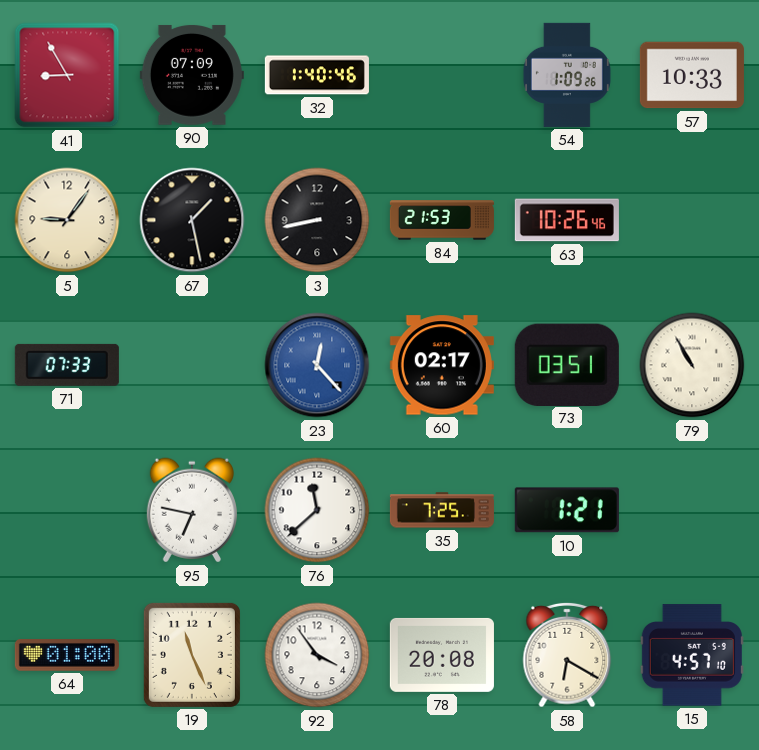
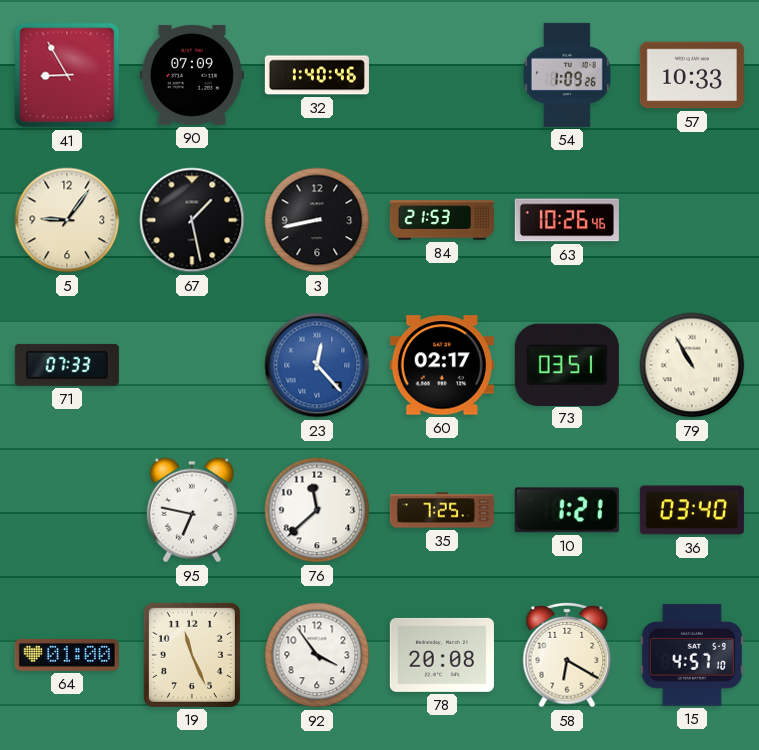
36: none -> 03:40 (692, 510)
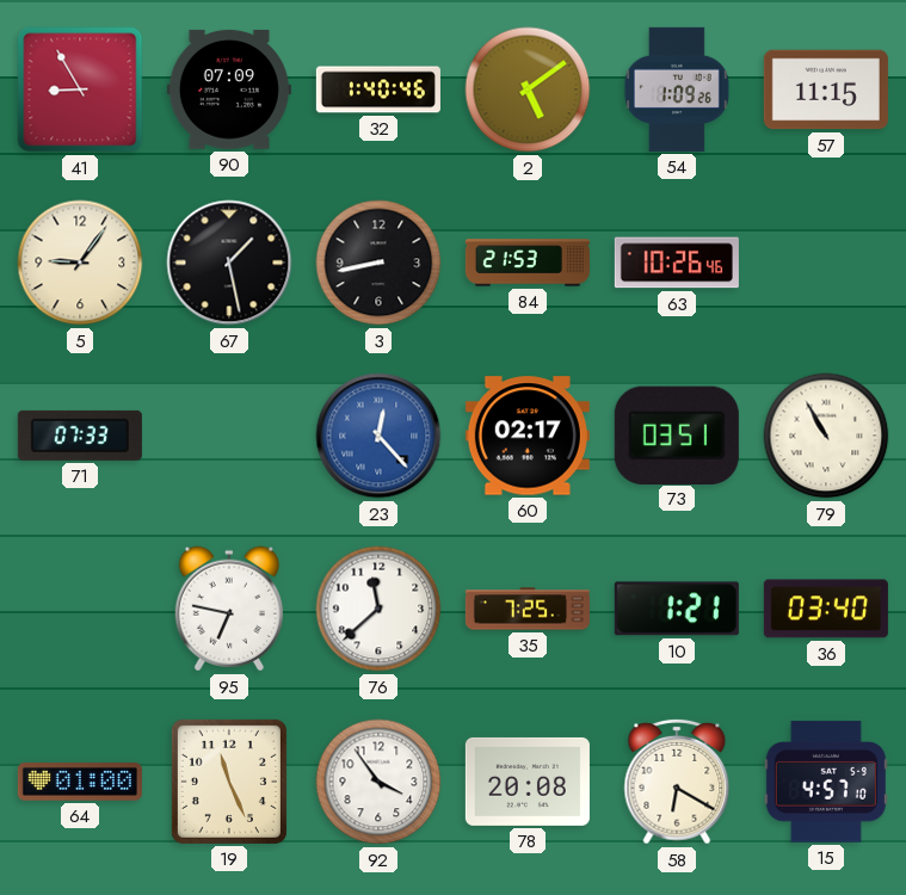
2: none -> 5:09 (528, 89)
57: 10:33 -> 11:15 (826, 89)
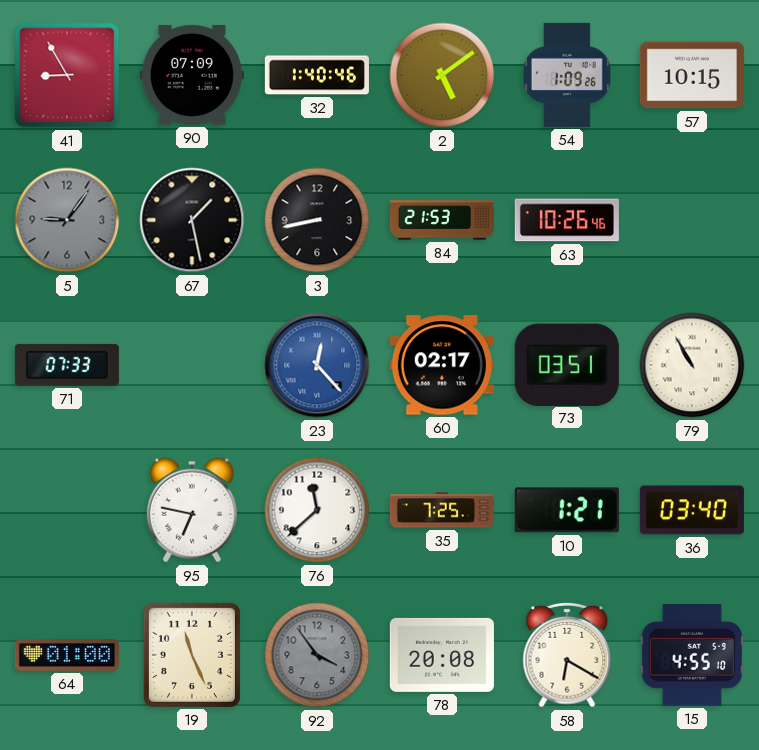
57: 11:15 -> 10:15 (692, 75)
5 dial: cream -> grey (67, 220)
92 dial: white -> grey (317, 655)
15: 4:57 -> 4:55 (692, 655)
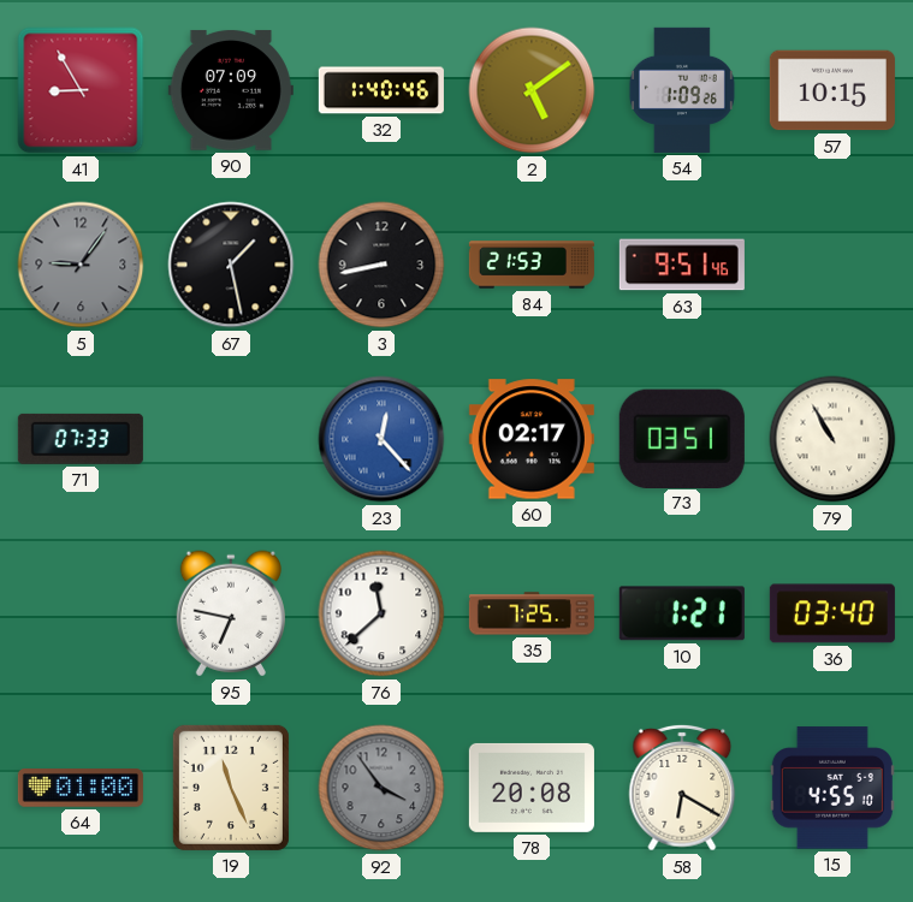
63: 10:26 -> 9:51 (682, 265)
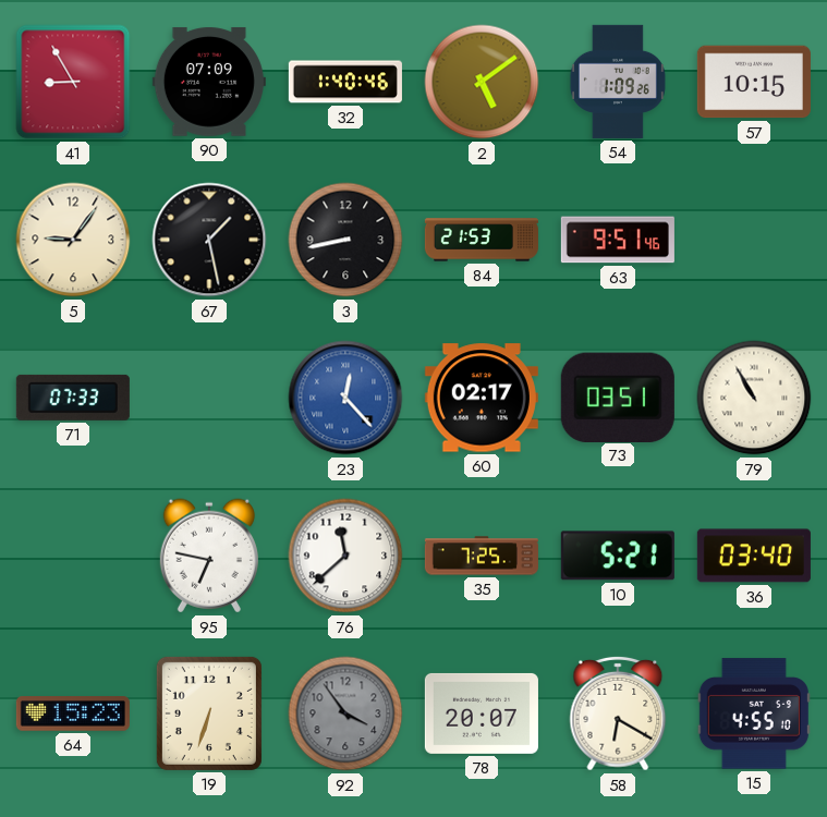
5 dial: grey -> cream (73, 240)
10: 1:21 -> 5:21 (618, 556)
64: 01:00 -> 15:23 (73, 714)
19: 11:26 -> 6:33 (209, 714)
78: 20:08 -> 20:07 (482, 714)
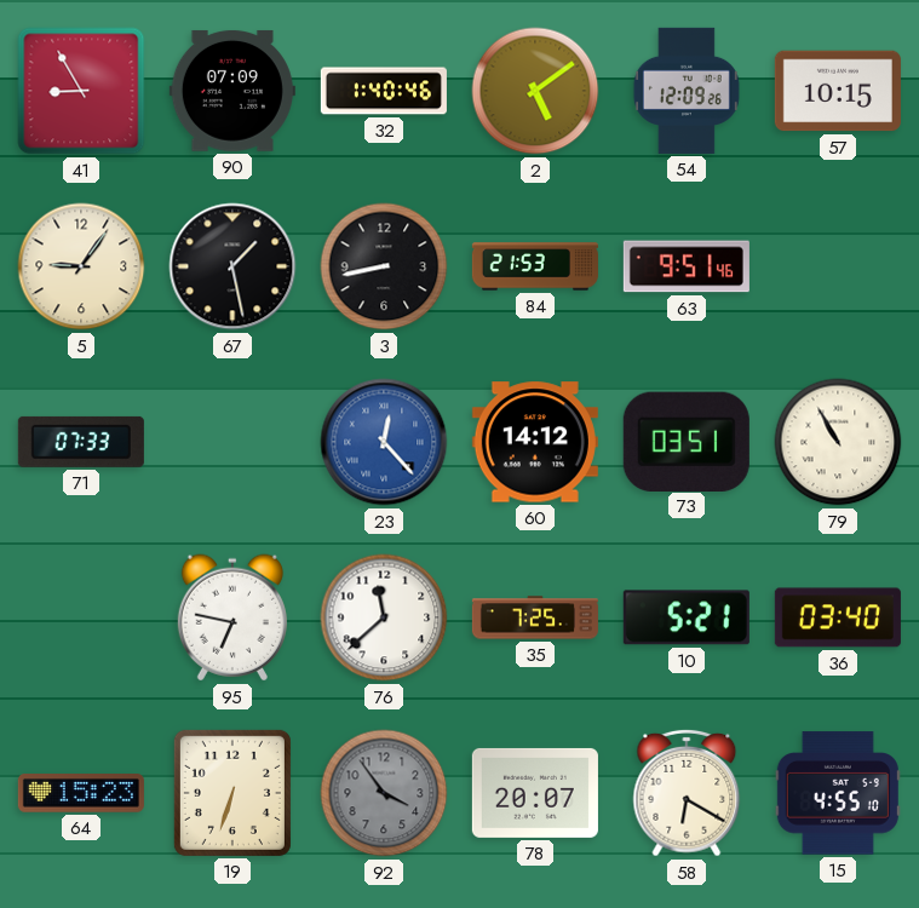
54: 1:09 -> 12:09 (687, 91)
60: 02:17 -> 14:12 (535, 442)
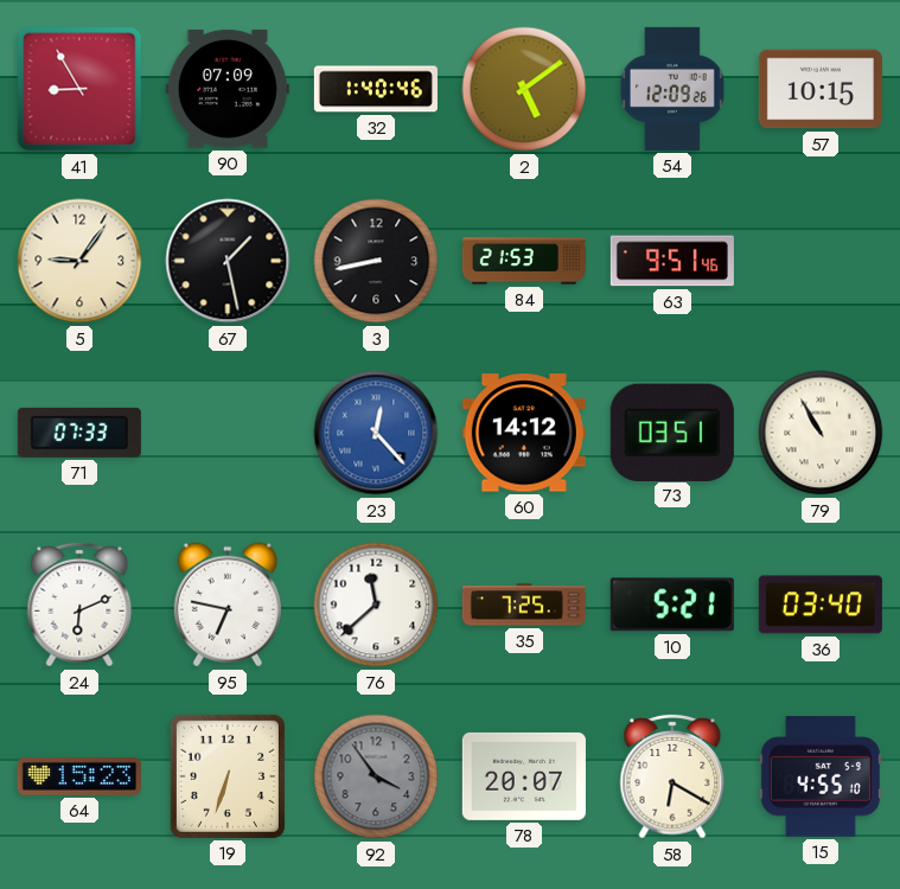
24: none -> 6:11 (79, 605)
